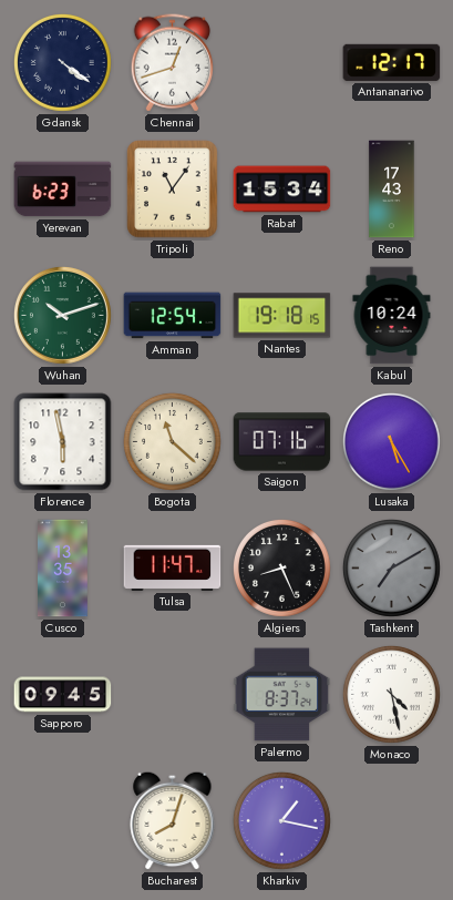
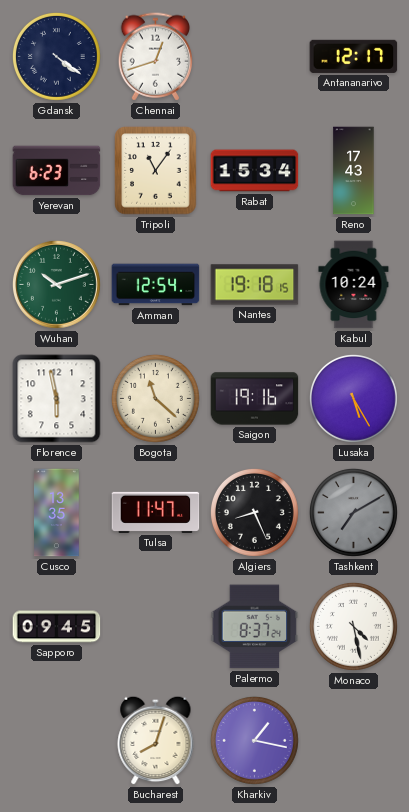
Saigon: 07:16 -> 19:16 (255, 399)
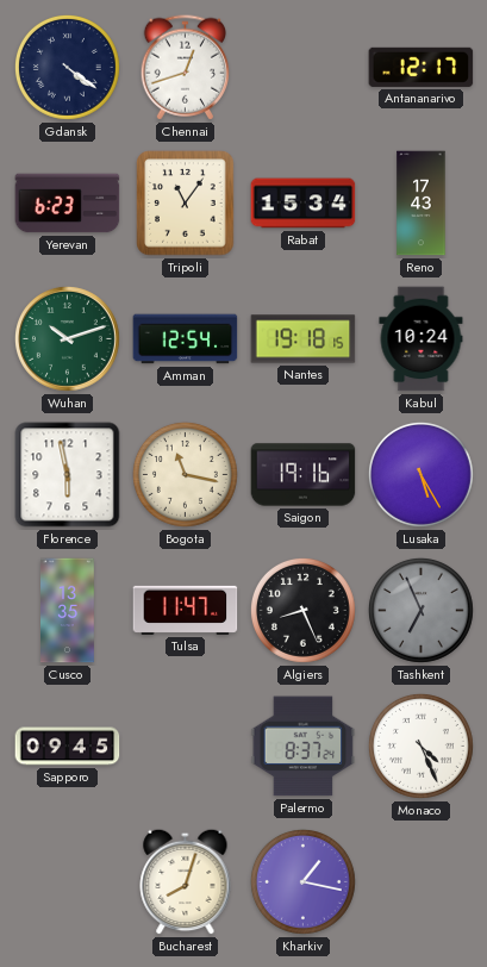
Bogota: 11:22 -> 11:17 (185, 474)
Tashkent: 7:10 -> 6:56 (420, 610)
Monaco: 4:28 -> 4:26 (420, 745)
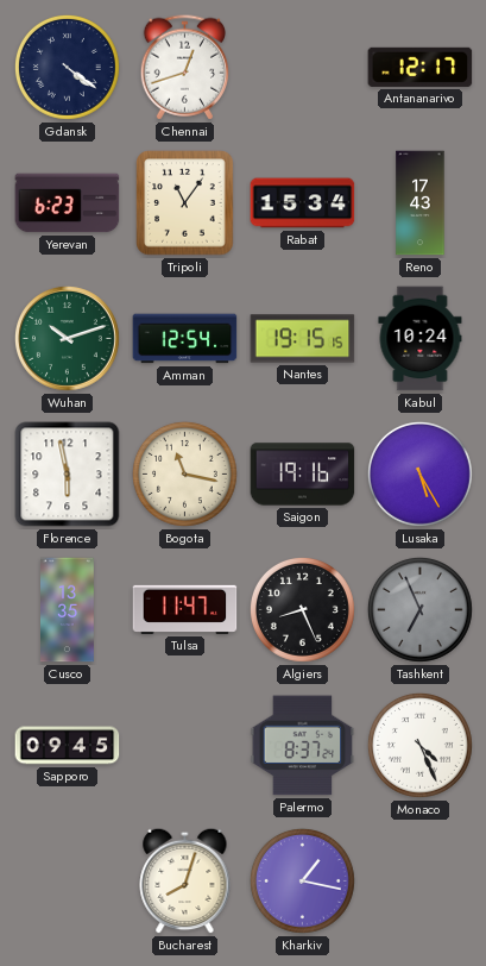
Nantes: 19:18 -> 19:15 (303, 339)
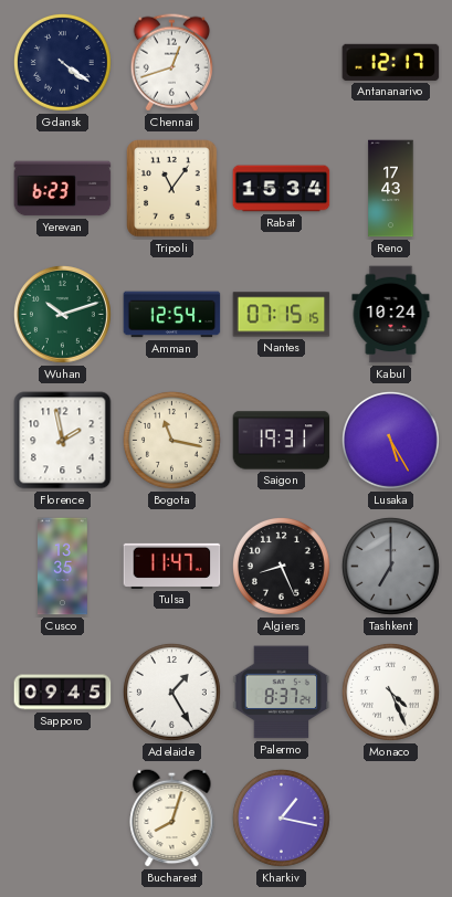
Nantes: 19:15 -> 07:15 (282, 315)
Florence: 5:58 -> 1:58 (63, 441)
Saigon: 19:16 -> 19:31 (282, 441)
Tashkent: 6:56 -> 7:00 (390, 566)
Adelaide: none -> 1:25 (171, 692)
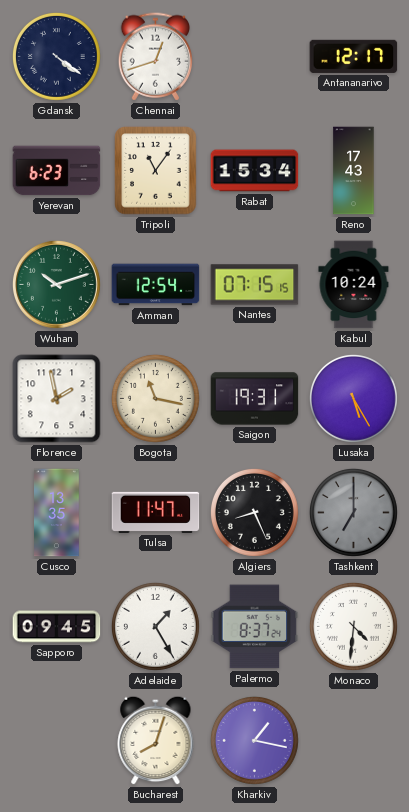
Monaco: 4:26 -> 4:31 (353, 626)
